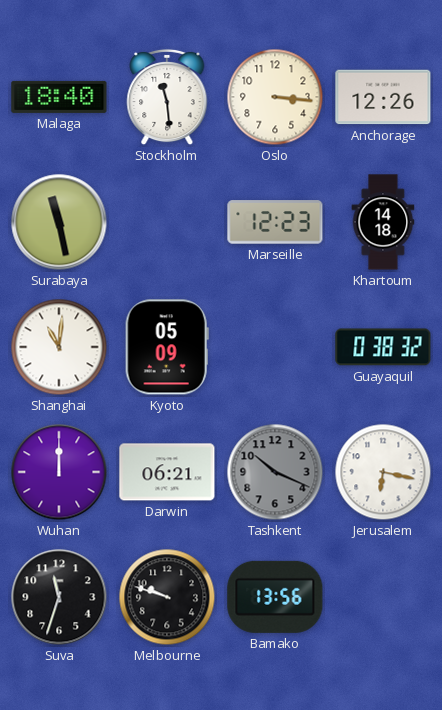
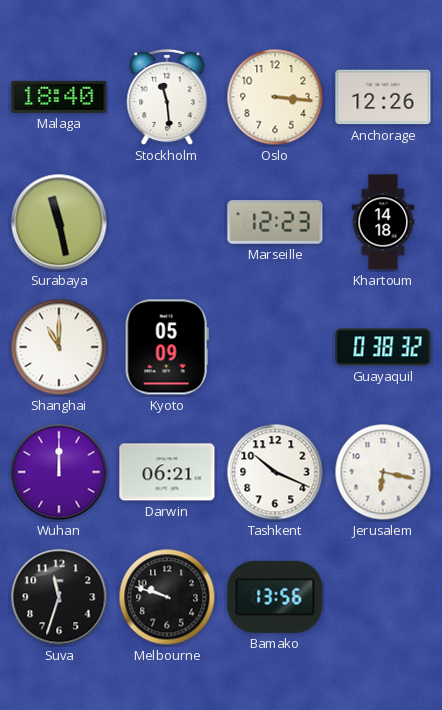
Shanghai: 11:01 -> 11:00 (59, 347)
Tashkent dial: grey -> white (275, 472)
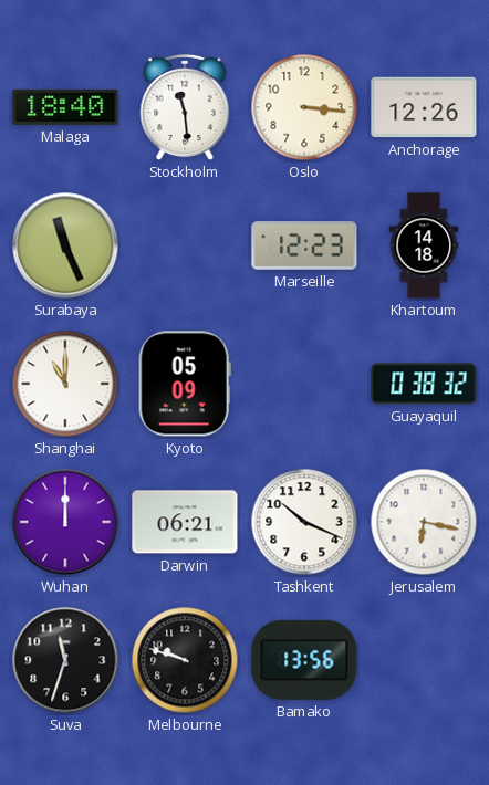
Surabaya: 11:28 -> 11:26 (65, 245)
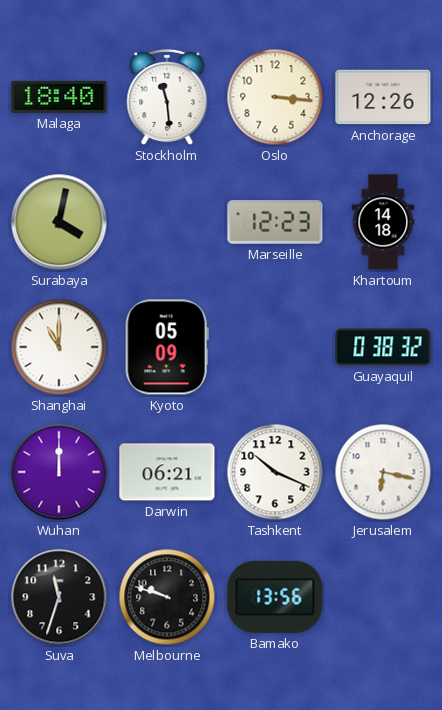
Surabaya: 11:26 -> 4:02 (59, 222)
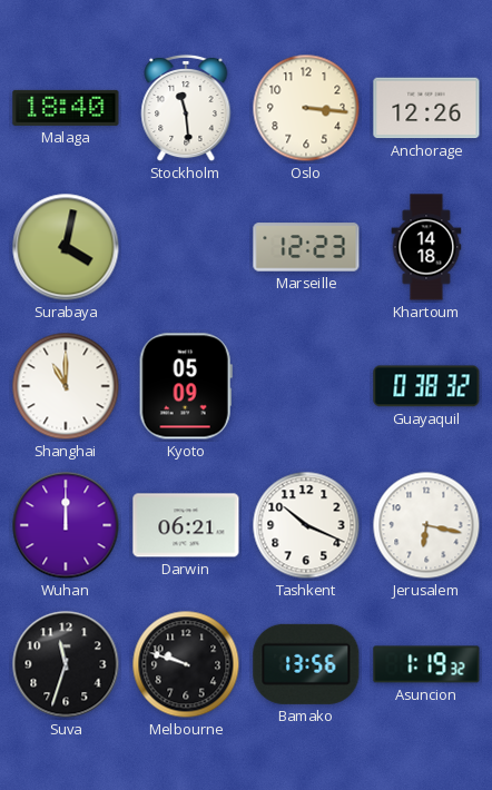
Asuncion: none -> 1:19 (426, 664)
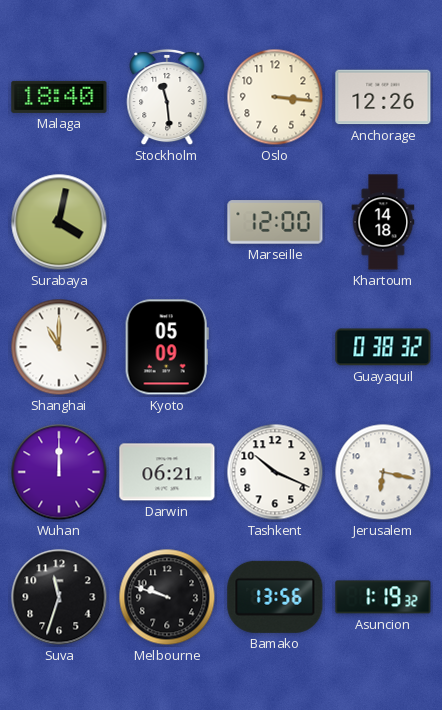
Marseille: 12:23 -> 12:00 (275, 222)
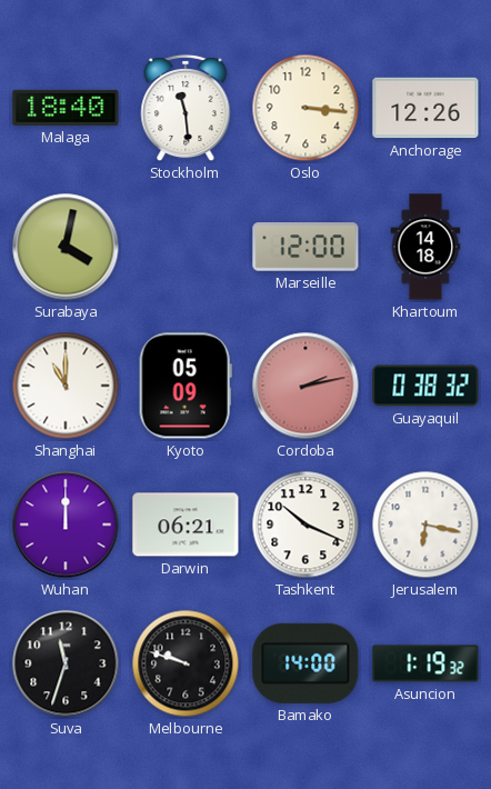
Cordoba: none -> 2:13 (305, 386)
Bamako: 13:56 -> 14:00 (305, 663)
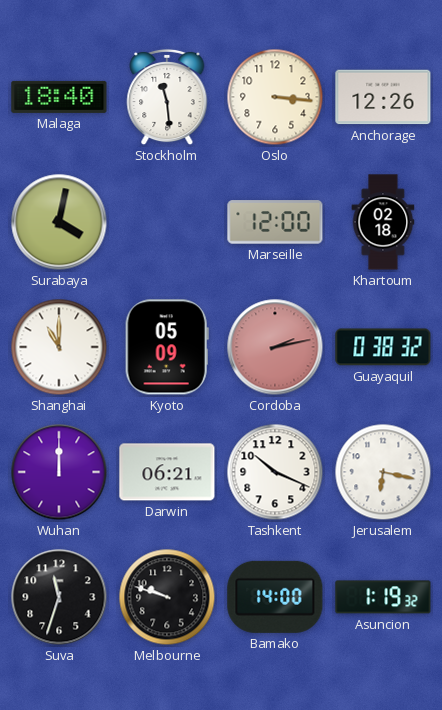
Khartoum: 14:18 -> 02:18 (383, 222)
